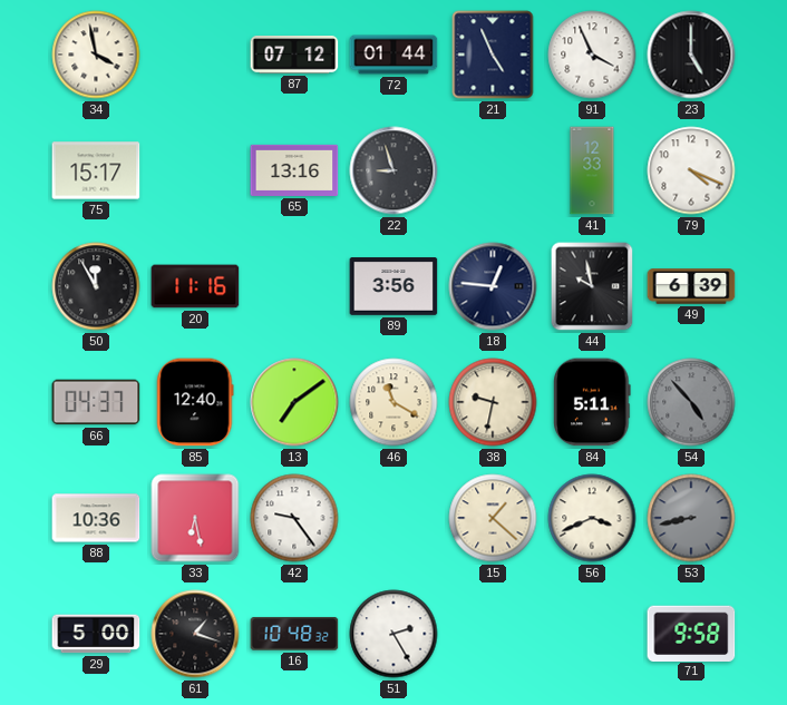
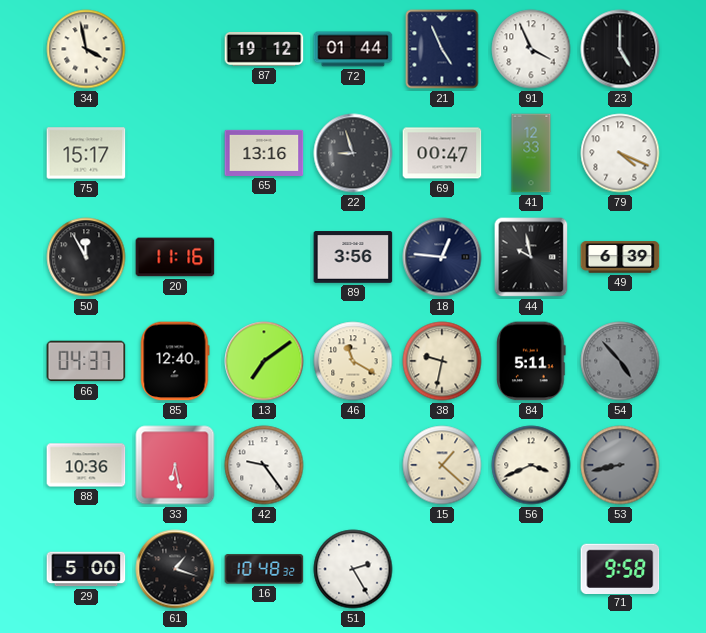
87: 07:12 -> 19:12 (264, 49)
69: none -> 00:47 (442, 153)
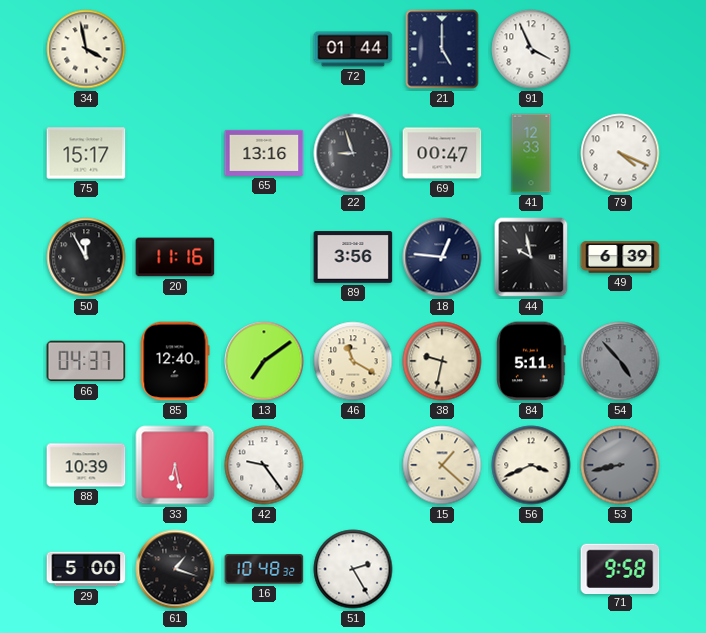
87: 19:12 -> none (264, 49)
21: 4:56 -> 5:00 (442, 49)
23: 5:00 -> none (620, 49)
88: 10:36 -> 10:39 (86, 465)
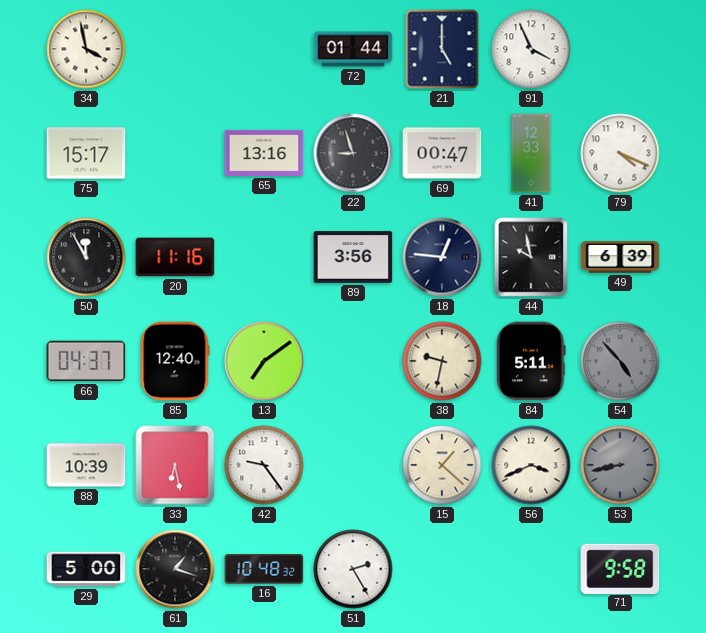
46: 11:20 -> none (353, 361)
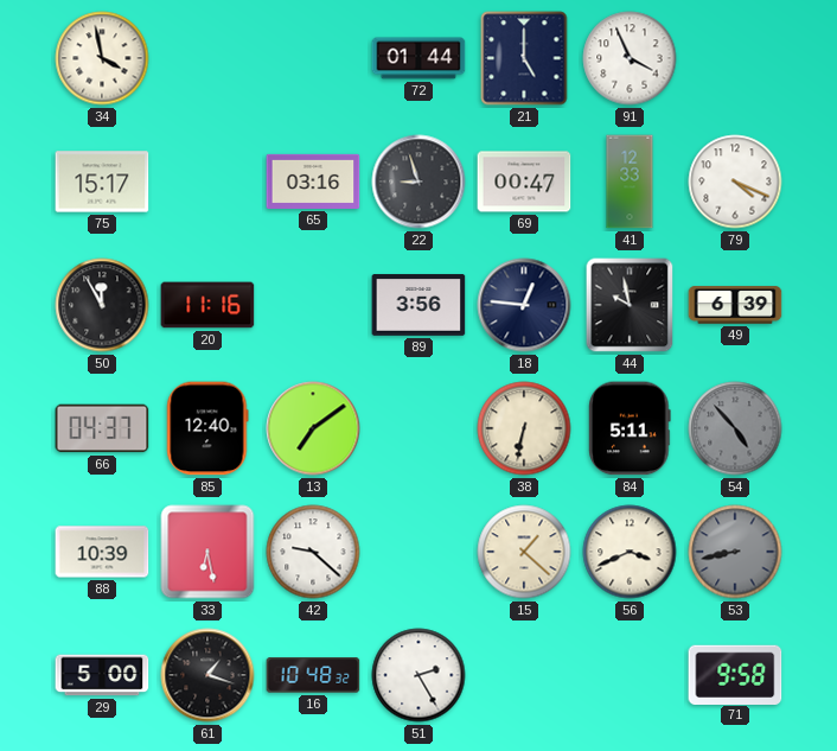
65: 13:16 -> 03:16 (313, 182)
38: 9:32 -> 6:32 (524, 428)
42: 9:24 -> 9:22 (313, 552)
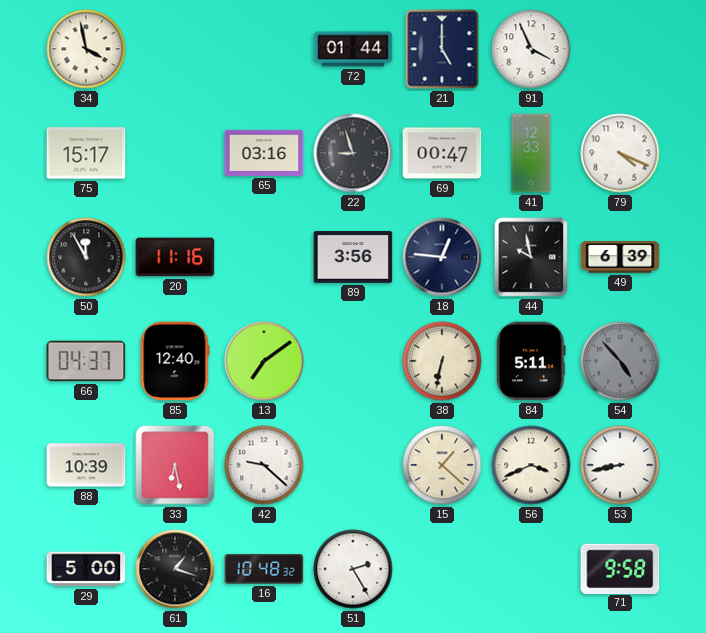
53 dial: grey -> white (620, 465)
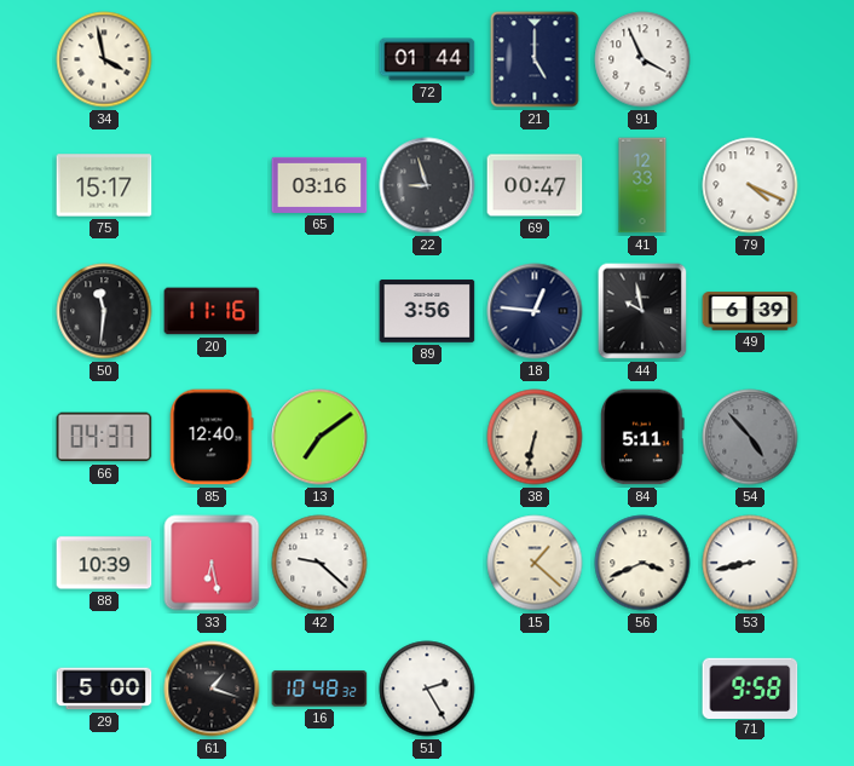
50: 11:55 -> 11:31 (104, 311)
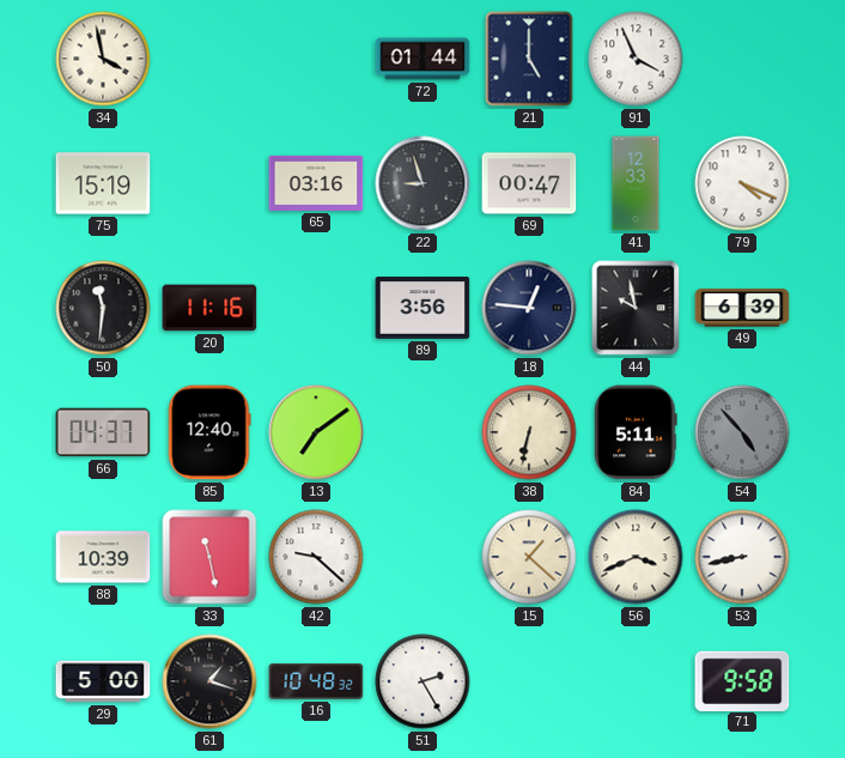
75: 15:17 -> 15:19 (103, 183)
33: 6:28 -> 11:28 (209, 557)
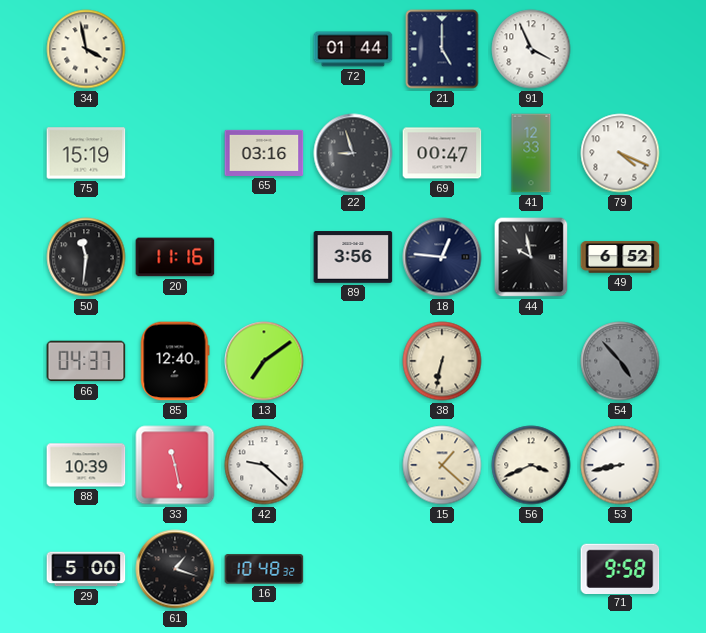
49: 6:39 -> 6:52 (620, 257)
84: 5:11 -> none (636, 432)
51: 2:25 -> none (423, 681)
